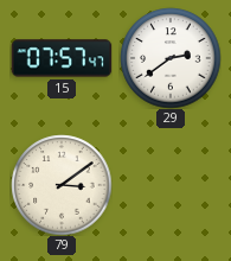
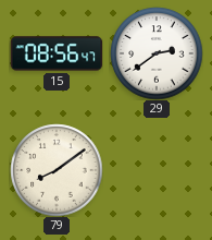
15: 07:57 -> 08:56 (57, 53)
79: 3:09 -> 8:09 (57, 170)
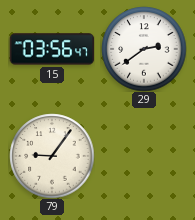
15: 08:56 -> 03:56 (52, 49)
79: 8:09 -> 9:06 (52, 156)
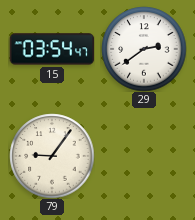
15: 03:56 -> 03:54 (52, 49)
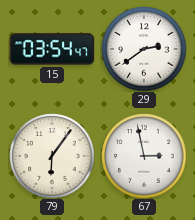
79: 9:06 -> 6:06 (52, 156)
67: none -> 2:58 (144, 156)
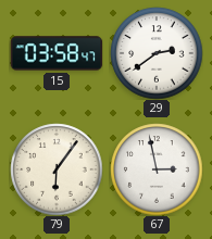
15: 03:54 -> 03:58 (57, 53)
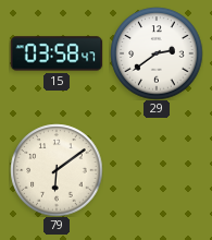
79: 6:06 -> 6:09 (57, 170)
67: 2:58 -> none (157, 169)
